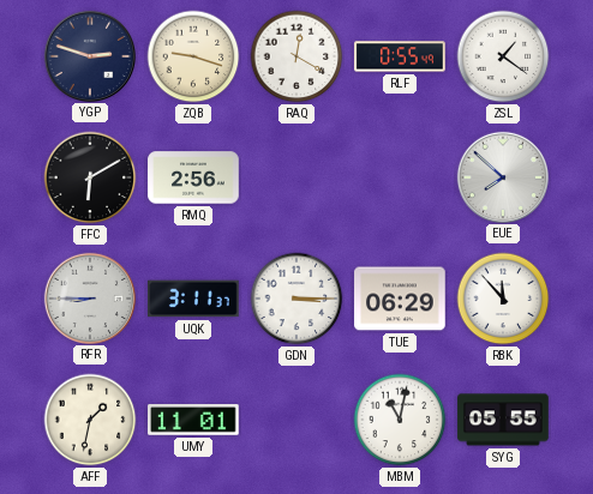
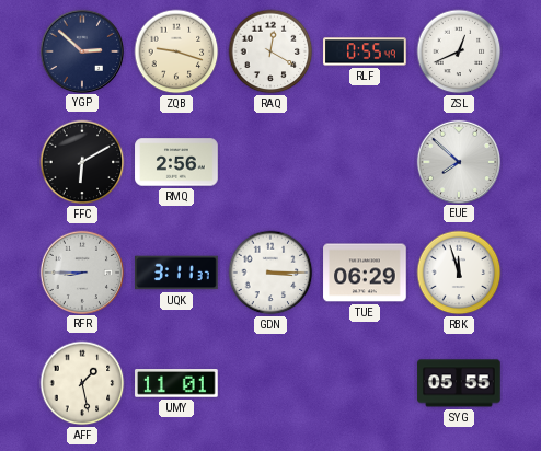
YGP: 2:48 -> 2:52 (81, 50)
ZSL: 1:21 -> 12:41 (459, 51)
RBK: 11:53 -> 11:57 (459, 273)
AFF: 1:32 -> 1:28 (82, 383)
MBM: 11:02 -> none (400, 420)
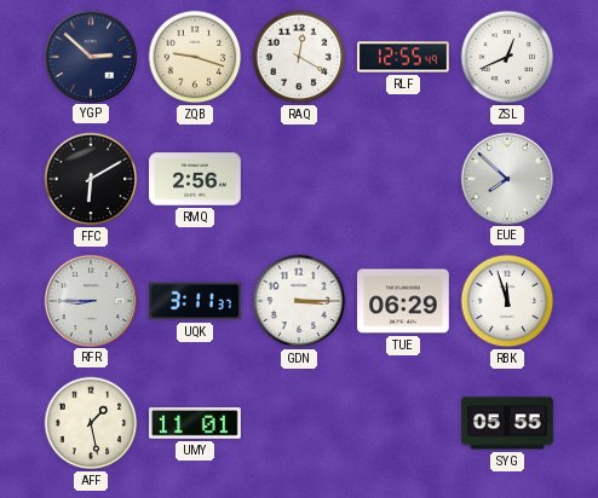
RLF: 0:55 -> 12:55 (403, 57)
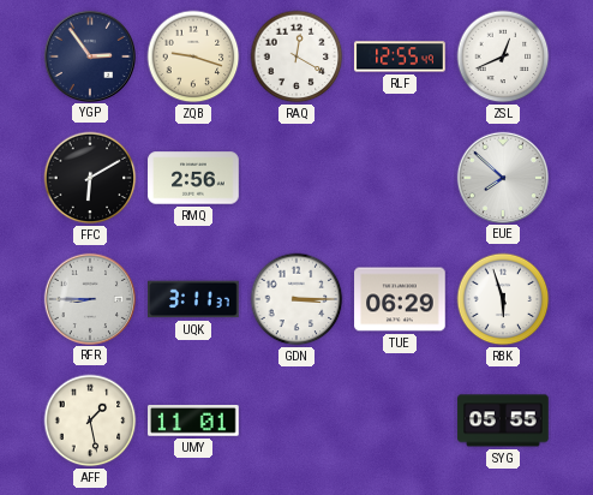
YGP: 2:52 -> 2:54 (89, 55)
RBK: 11:57 -> 5:57 (503, 299)
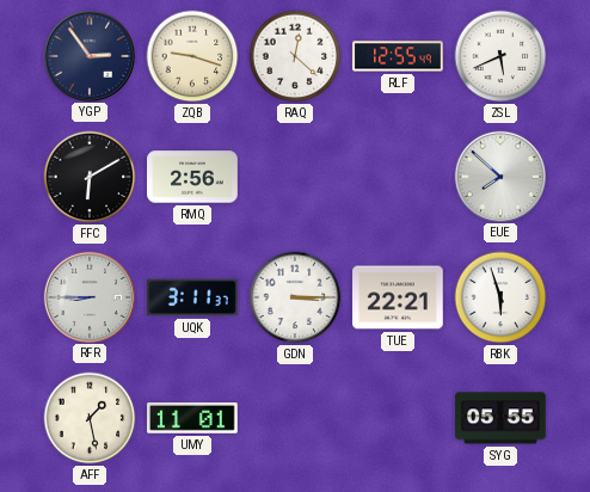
RAQ: 12:20 -> 12:22 (295, 56)
ZSL: 12:41 -> 5:41 (500, 56)
TUE: 06:29 -> 22:21 (398, 297)
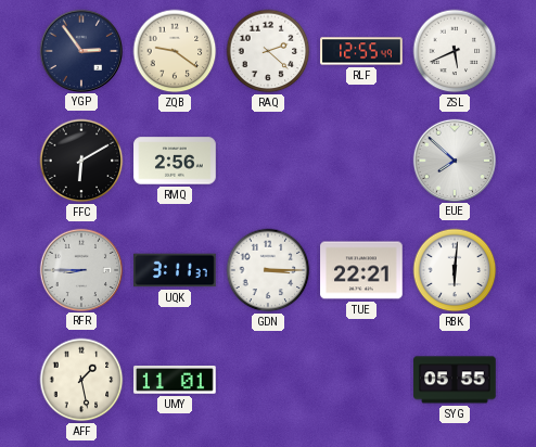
ZQB: 9:18 -> 9:21 (175, 51)
RAQ: 12:22 -> 2:22 (268, 51)
RBK: 5:57 -> 6:01 (455, 270)
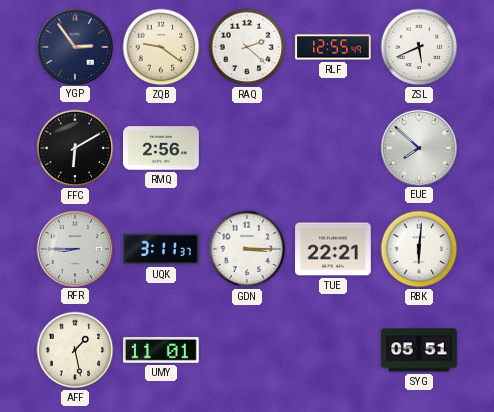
SYG: 05:55 -> 05:51 (419, 350)
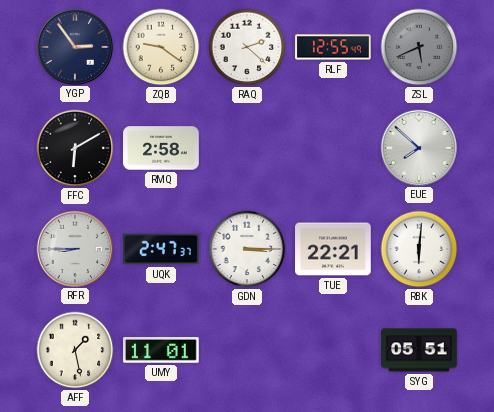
ZSL dial: white -> grey (419, 47)
RMQ: 2:56 -> 2:58 (161, 148)
UQK: 3:11 -> 2:47 (161, 249)
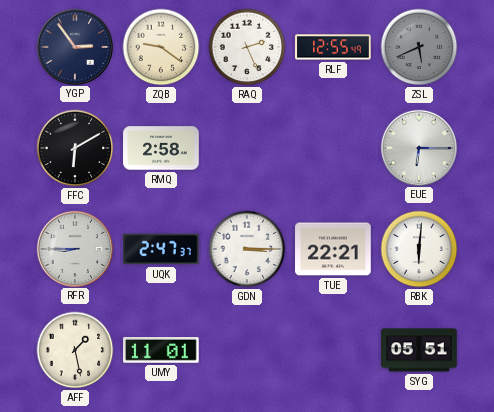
RAQ: 2:22 -> 2:26 (247, 47)
EUE: 7:52 -> 6:15 (418, 147)
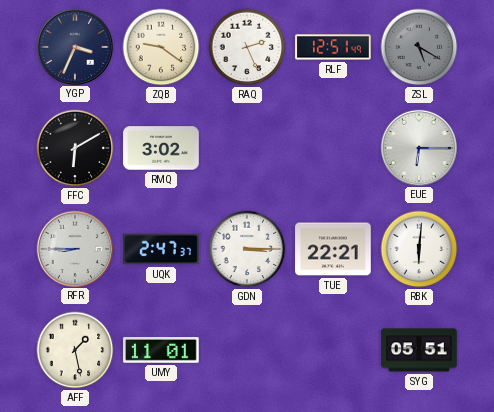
YGP: 2:54 -> 3:34 (74, 46)
RLF: 12:55 -> 12:51 (333, 47)
ZSL: 5:41 -> 5:20 (419, 47)
RMQ: 2:58 -> 3:02 (161, 148)
